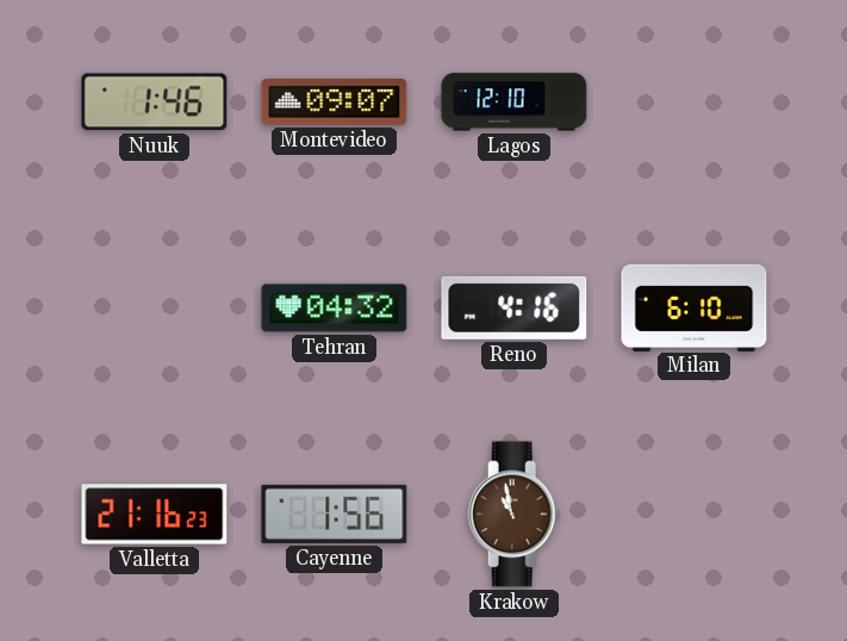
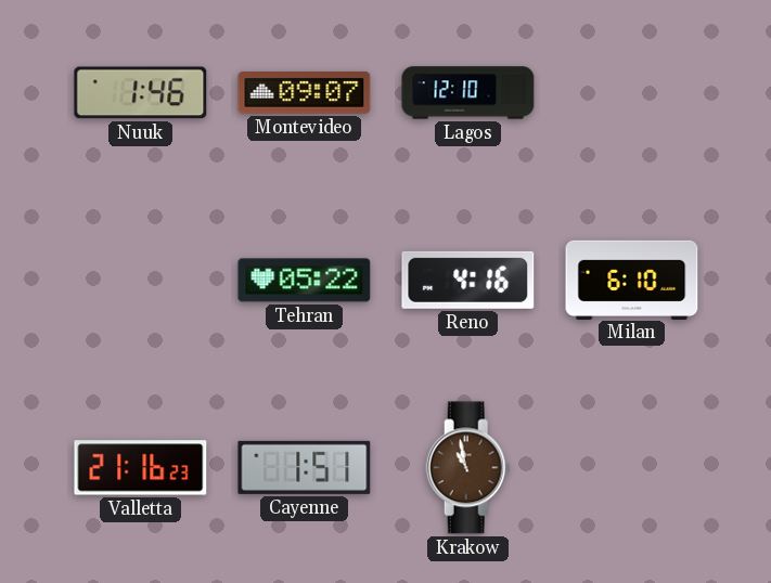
Tehran: 04:32 -> 05:22 (305, 281)
Cayenne: 1:56 -> 1:51 (305, 467)
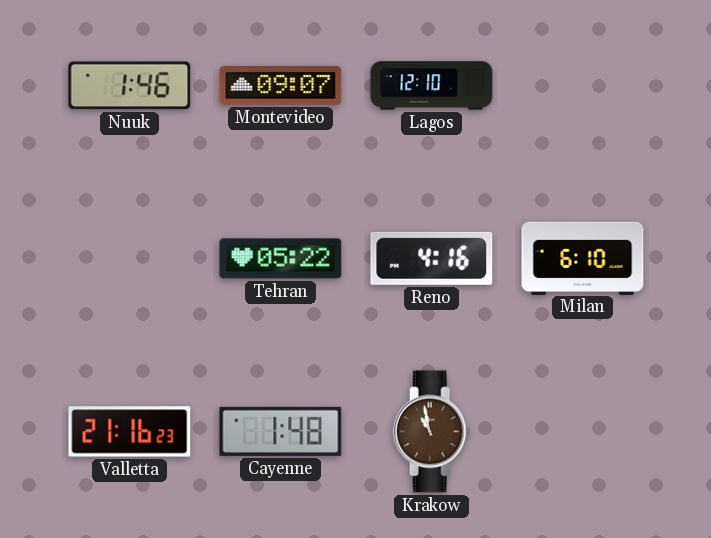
Cayenne: 1:51 -> 1:48 (281, 431)
